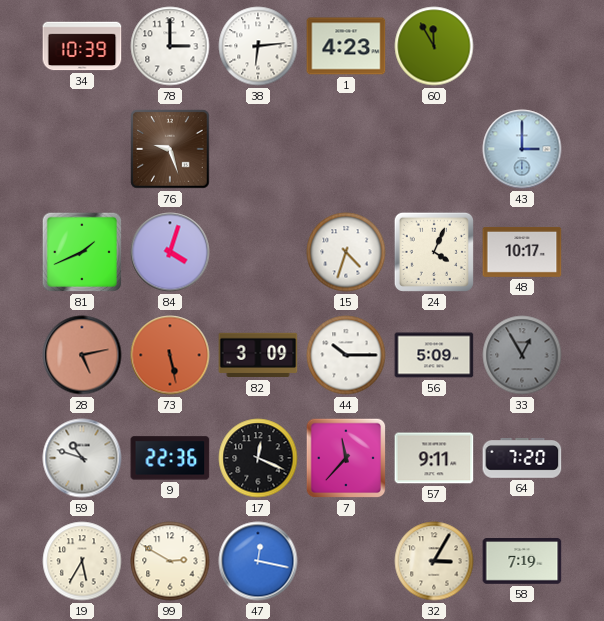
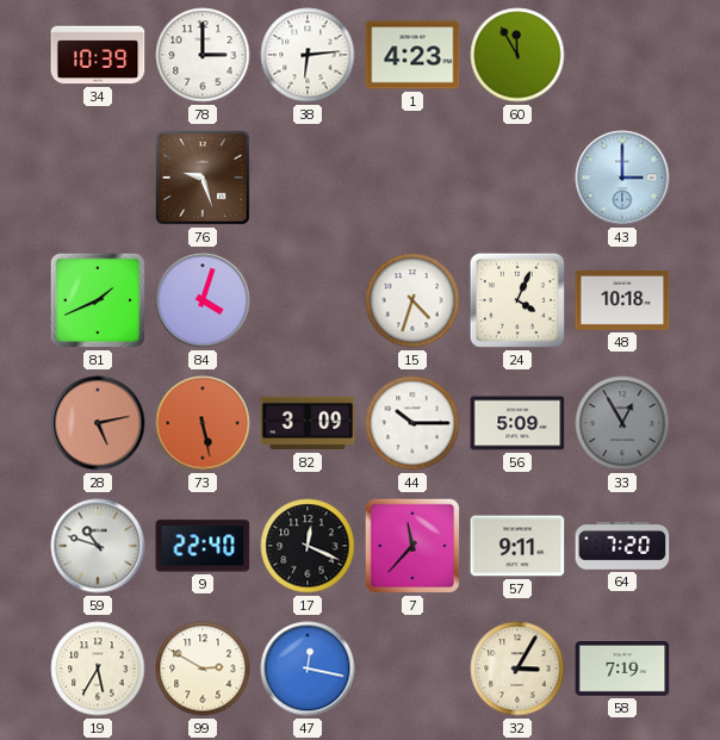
48: 10:17 -> 10:18 (622, 300)
9: 22:36 -> 22:40 (203, 546)
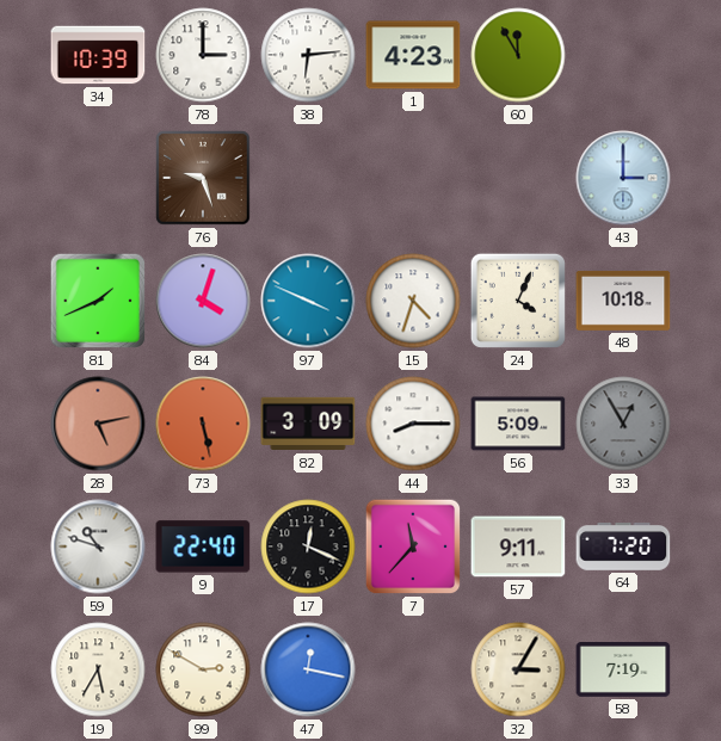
97: none -> 3:49 (308, 301)
44: 10:15 -> 8:15 (413, 424)
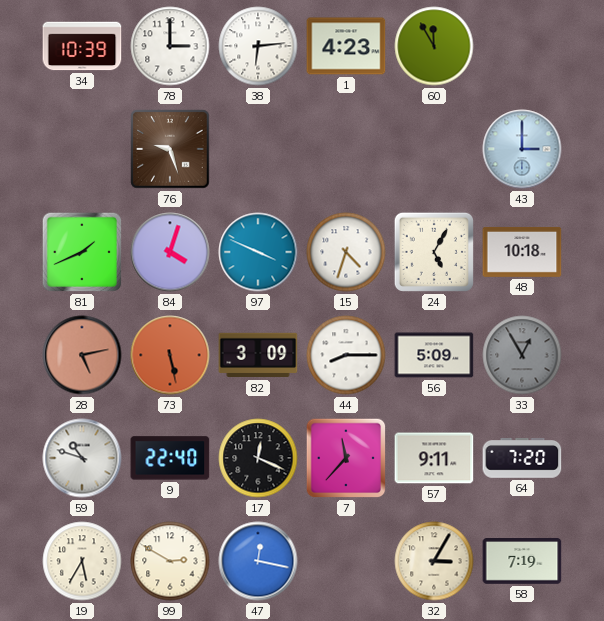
24: 4:04 -> 5:05 (434, 252)
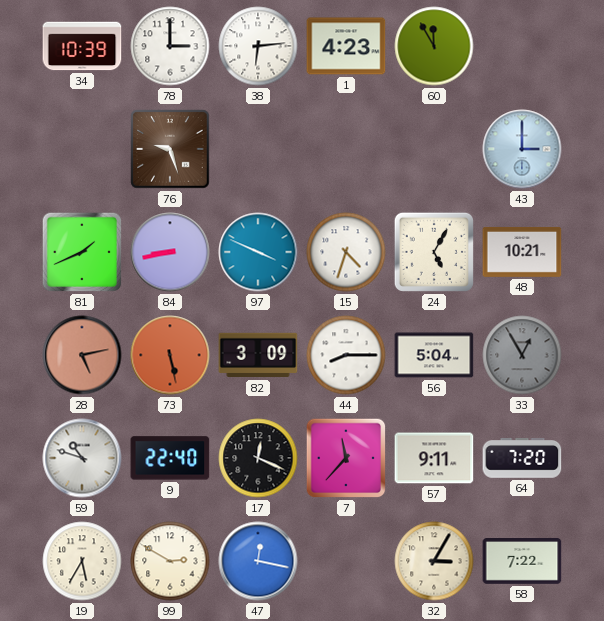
84: 4:03 -> 8:43 (170, 252)
48: 10:18 -> 10:21 (522, 252)
56: 5:09 -> 5:04 (434, 355)
58: 7:19 -> 7:22 (522, 562)
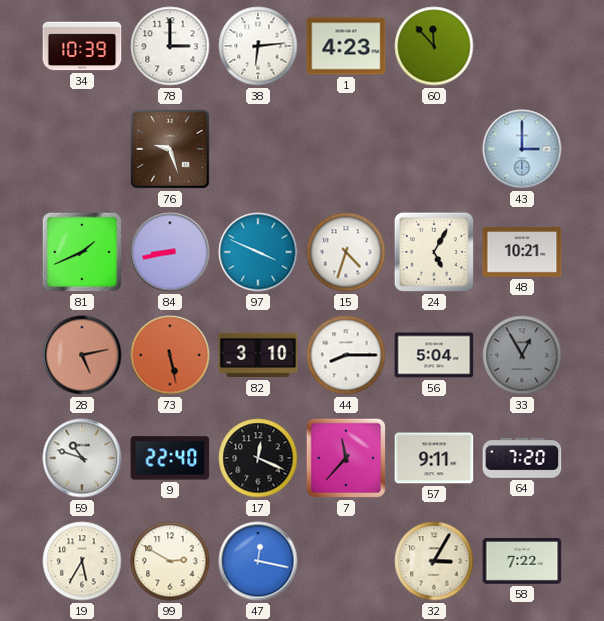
60: 11:55 -> 11:53 (434, 46)
82: 3:09 -> 3:10 (258, 355)
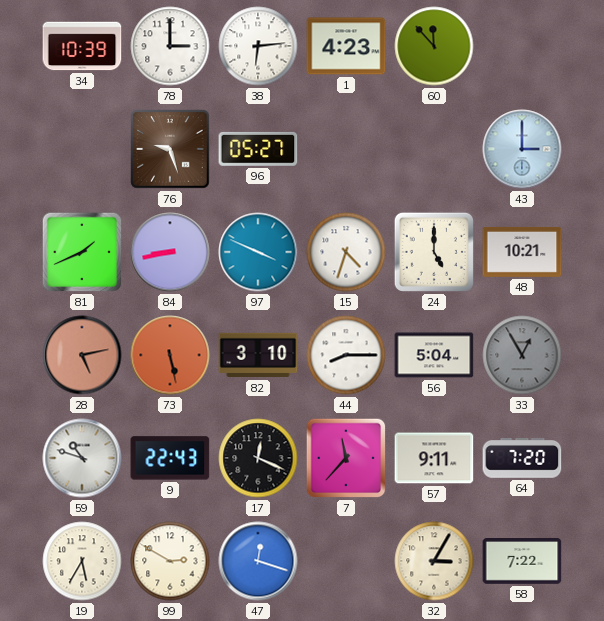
96: none -> 05:27 (258, 149)
24: 5:05 -> 5:00 (434, 252)
9: 22:40 -> 22:43 (170, 458)
47: 12:17 -> 12:18 (258, 561)
